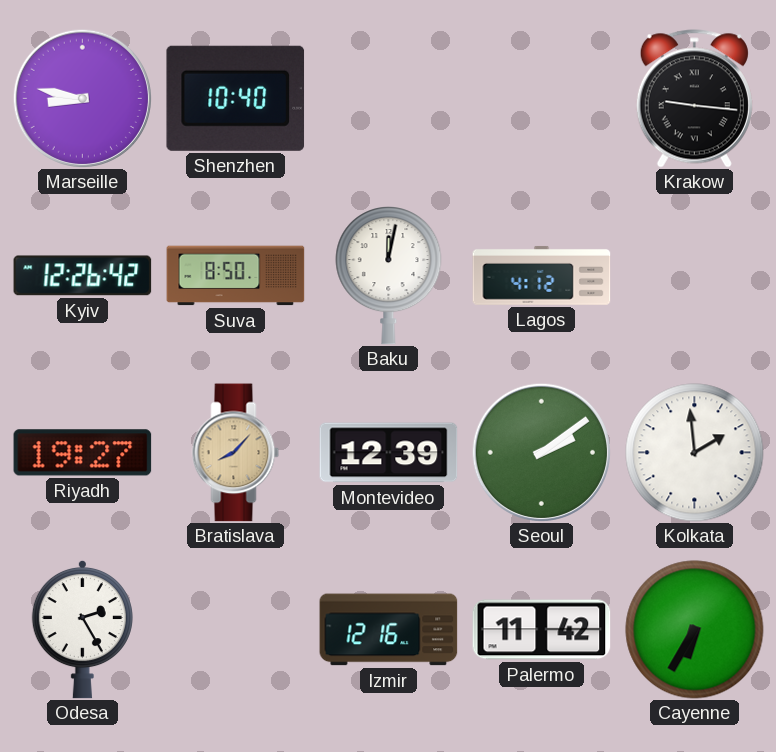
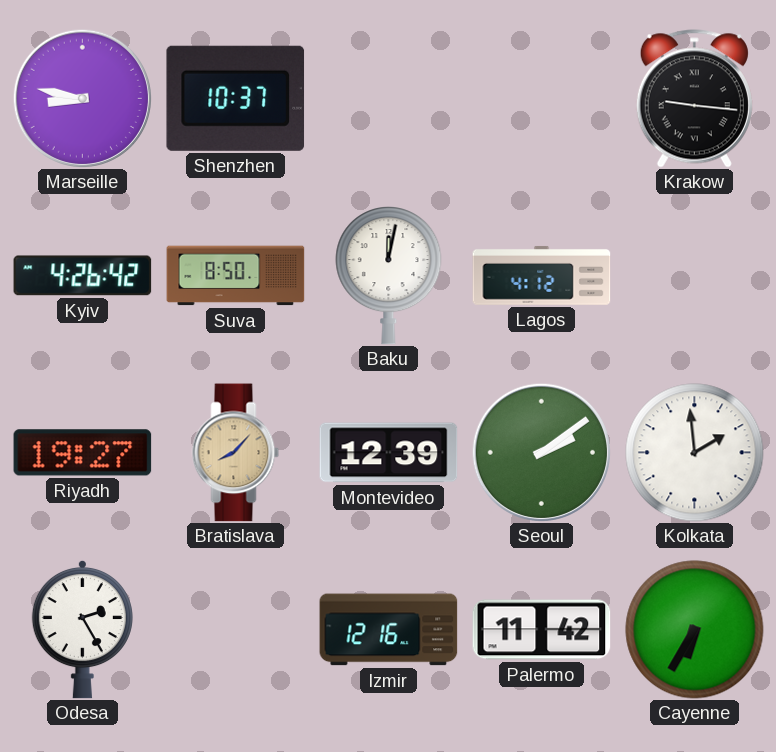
Shenzhen: 10:40 -> 10:37 (236, 98)
Kyiv: 12:26 -> 4:26 (83, 276)
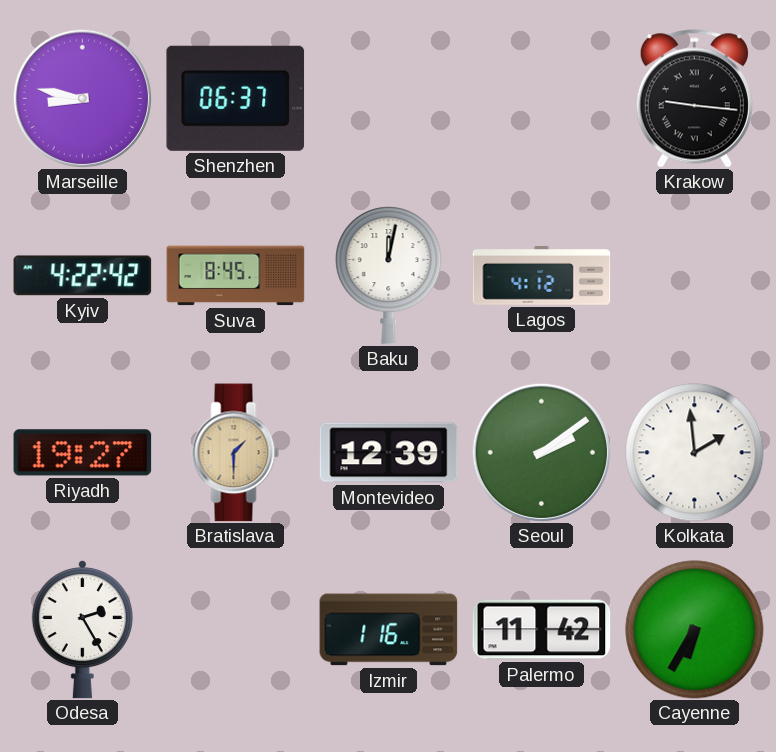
Shenzhen: 10:37 -> 06:37 (236, 98)
Kyiv: 4:26 -> 4:22 (83, 276)
Suva: 8:50 -> 8:45 (236, 276)
Bratislava: 8:07 -> 1:30 (236, 453)
Izmir: 12:16 -> 1:16 (389, 630)
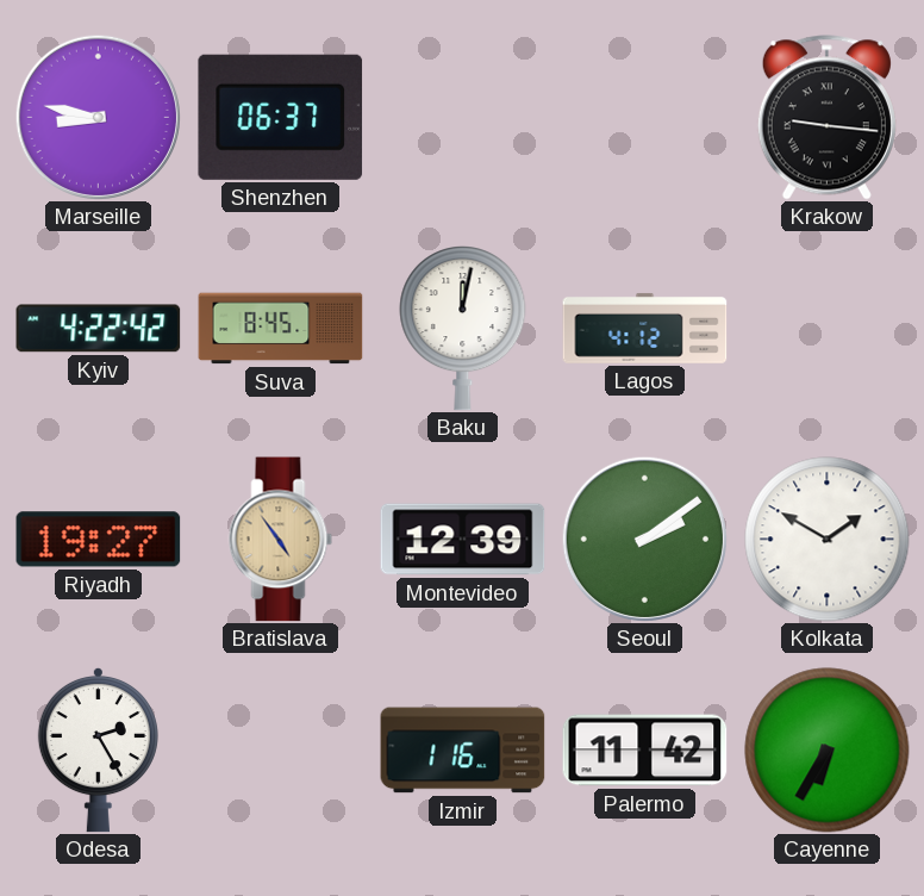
Bratislava: 1:30 -> 4:54 (281, 540)
Kolkata: 1:59 -> 1:50 (828, 540)
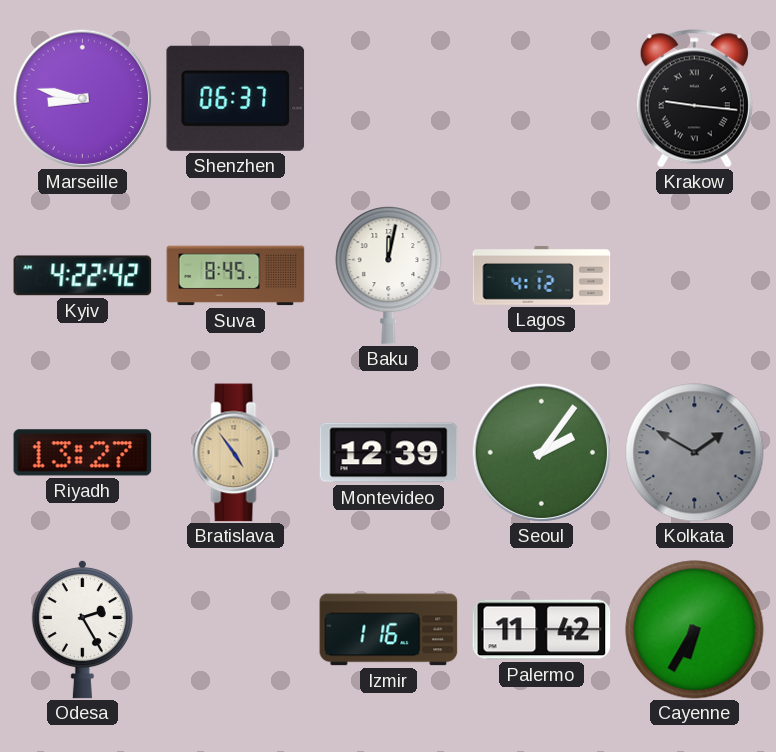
Riyadh: 19:27 -> 13:27 (83, 453)
Seoul: 2:09 -> 2:06 (541, 452)
Kolkata dial: white -> grey (695, 453)
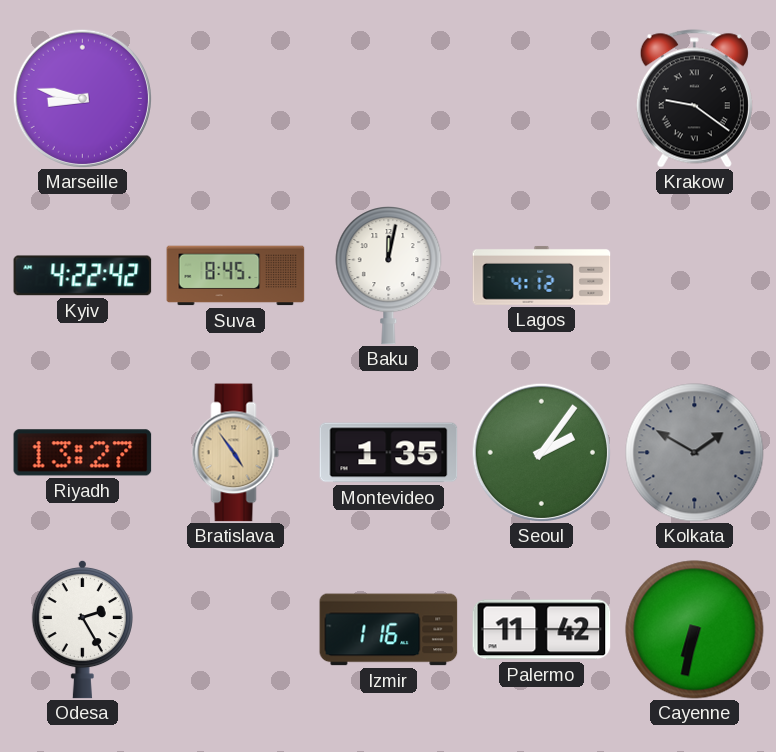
Shenzhen: 06:37 -> none (236, 98)
Krakow: 9:16 -> 9:21 (694, 99)
Montevideo: 12:39 -> 1:35 (389, 453)
Cayenne: 6:35 -> 6:32 (695, 630)
